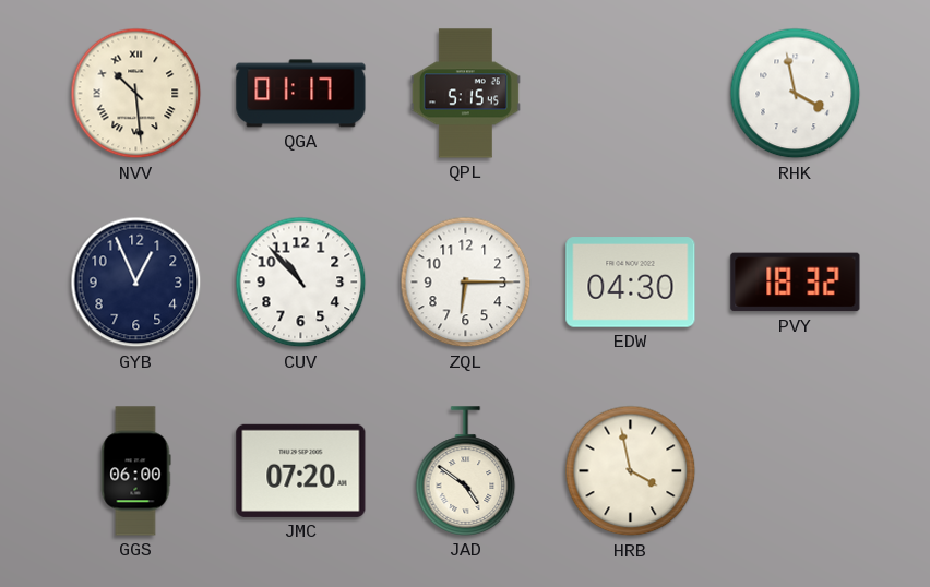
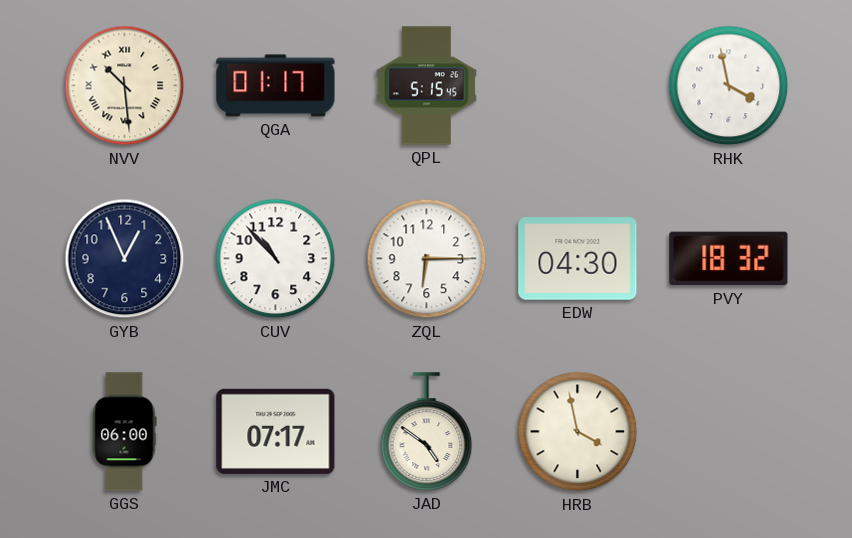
JMC: 07:20 -> 07:17 (276, 431)
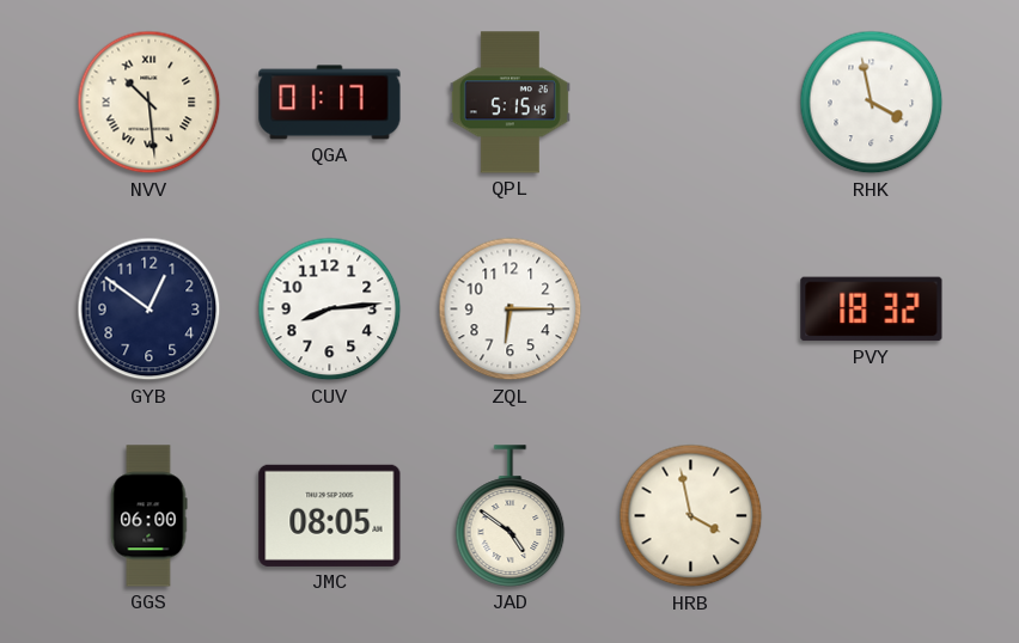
GYB: 12:56 -> 12:51 (150, 310)
CUV: 10:53 -> 8:14 (330, 310)
EDW: 04:30 -> none (578, 259)
JMC: 07:17 -> 08:05 (330, 515)
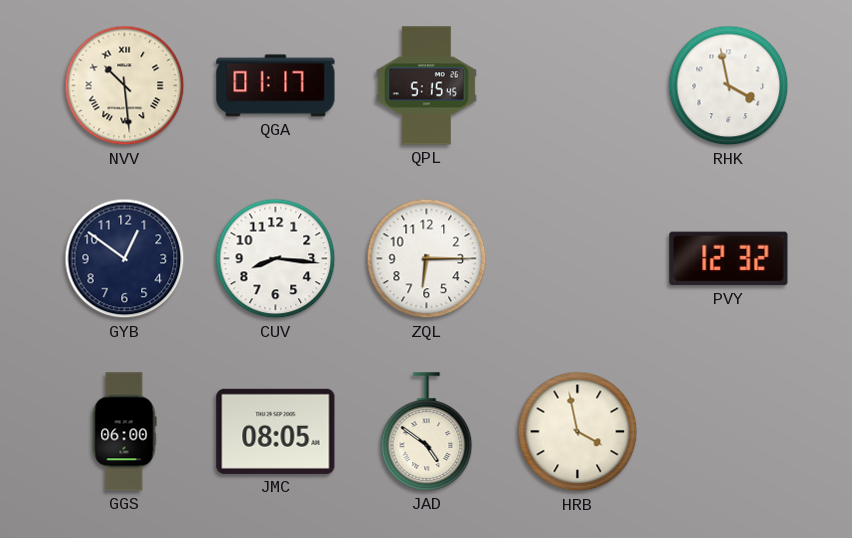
CUV: 8:14 -> 8:16 (276, 259)
PVY: 18:32 -> 12:32 (729, 259)
